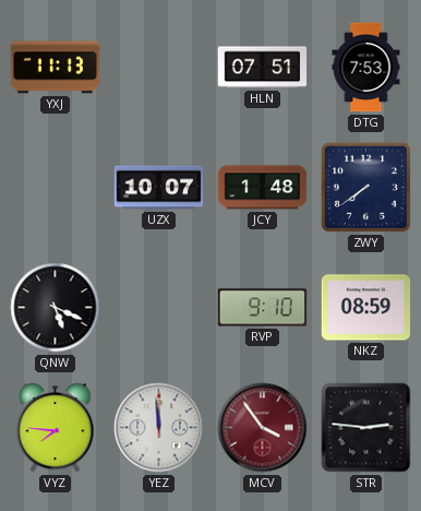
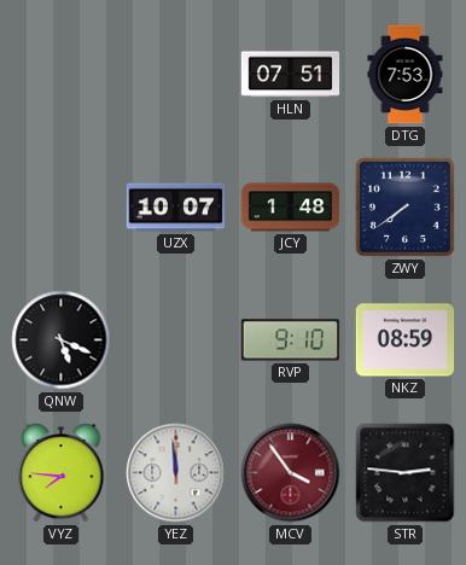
YXJ: 11:13 -> none (56, 68)
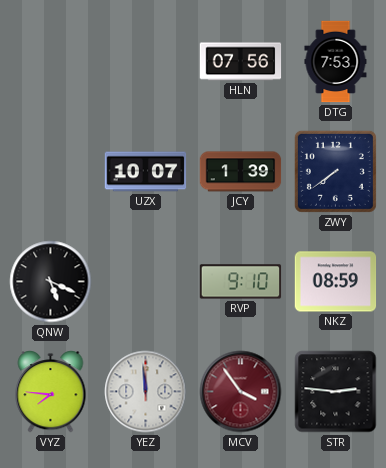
HLN: 07:51 -> 07:56 (241, 62)
JCY: 1:48 -> 1:39 (241, 172)
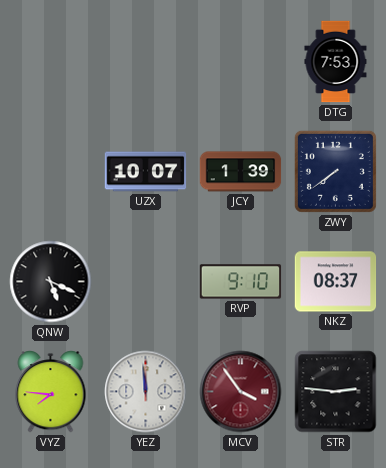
HLN: 07:56 -> none (241, 62)
NKZ: 08:59 -> 08:37 (336, 282)
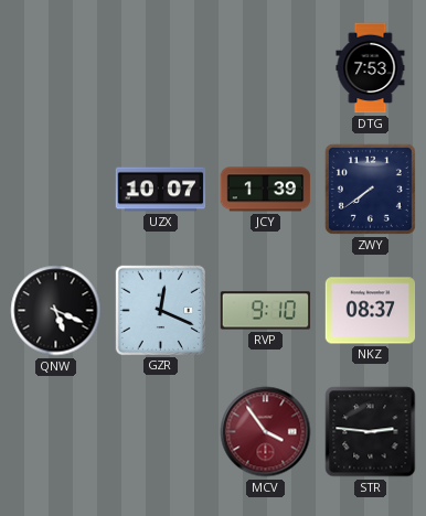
GZR: none -> 12:19 (160, 310)
VYZ: 7:46 -> none (51, 392)
YEZ: 11:59 -> none (146, 392)
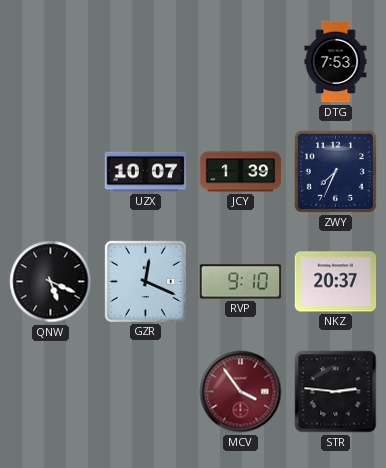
ZWY: 7:39 -> 7:34 (335, 171)
NKZ: 08:37 -> 20:37 (336, 282)
